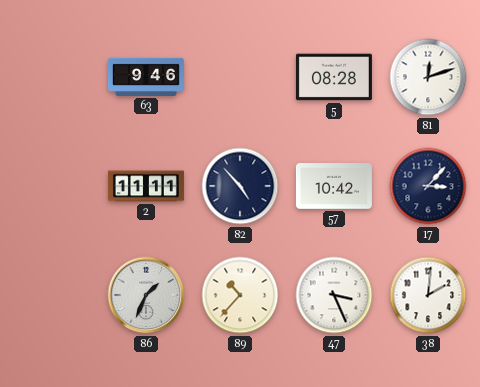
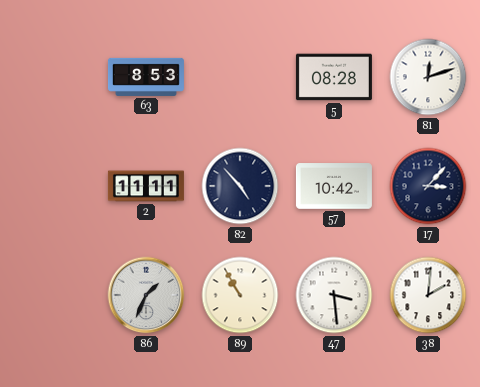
63: 9:46 -> 8:53 (146, 77)
89: 10:37 -> 10:55 (240, 295)
47: 3:26 -> 3:29 (334, 295)
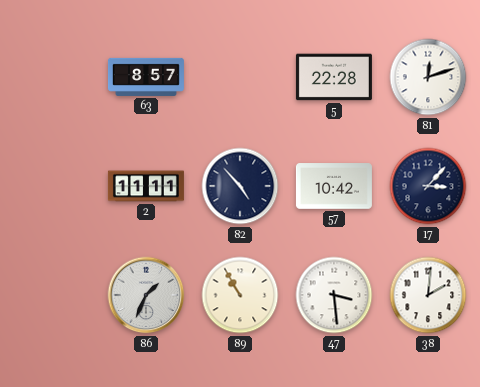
63: 8:53 -> 8:57 (146, 77)
5: 08:28 -> 22:28 (334, 77)
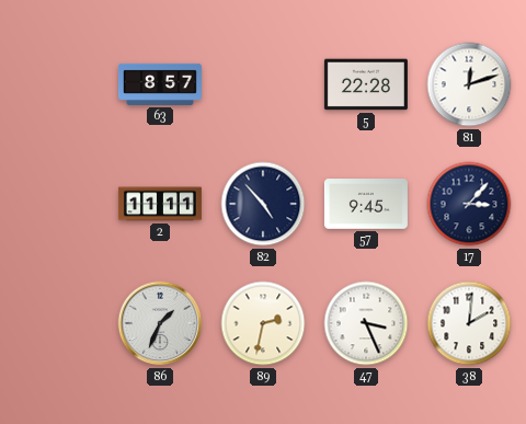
57: 10:42 -> 9:45 (366, 204)
89: 10:55 -> 2:32 (263, 323)
47: 3:29 -> 3:26 (366, 323)
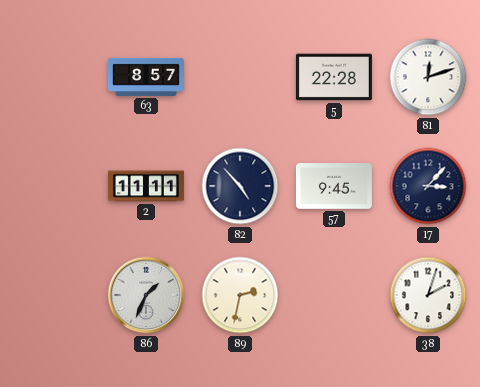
47: 3:26 -> none (366, 323)
38: 2:01 -> 2:03 (428, 295)
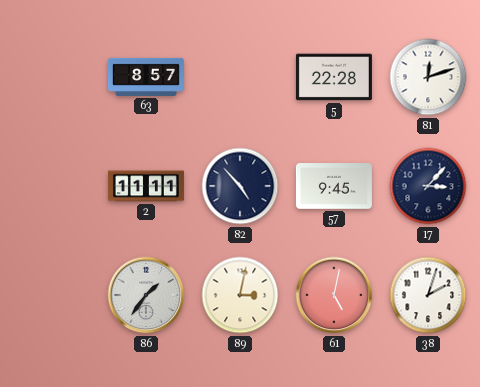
86: 1:34 -> 1:36 (146, 295)
89: 2:32 -> 3:02 (240, 295)
61: none -> 5:02 (334, 295)
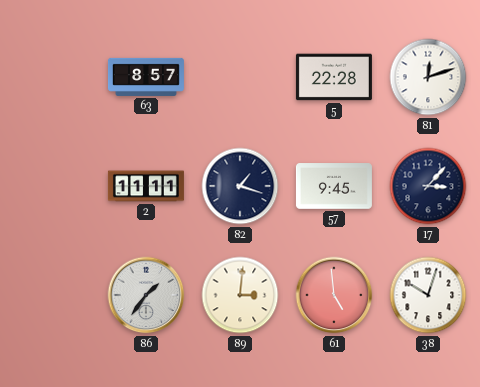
82: 4:53 -> 1:18 (240, 186)
89: 3:02 -> 3:01 (240, 295)
61: 5:02 -> 4:59 (334, 295)
38: 2:03 -> 10:03 (428, 295)
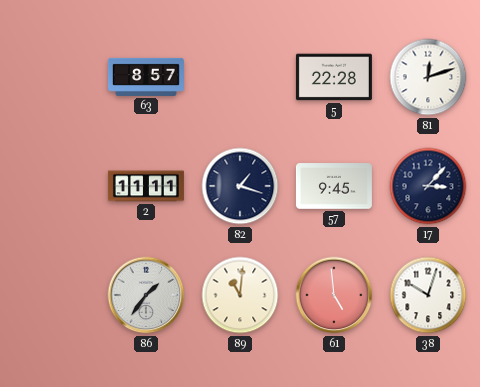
89: 3:01 -> 11:01 (240, 295)
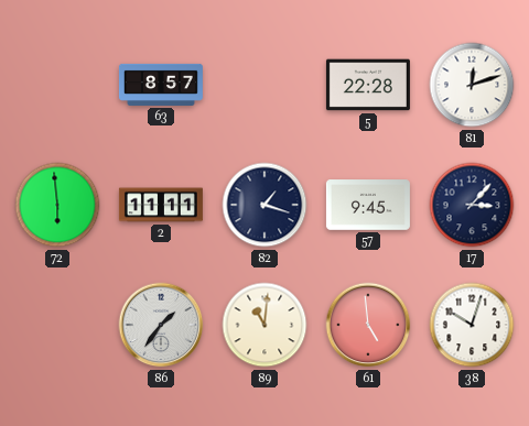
72: none -> 5:59 (57, 205)
